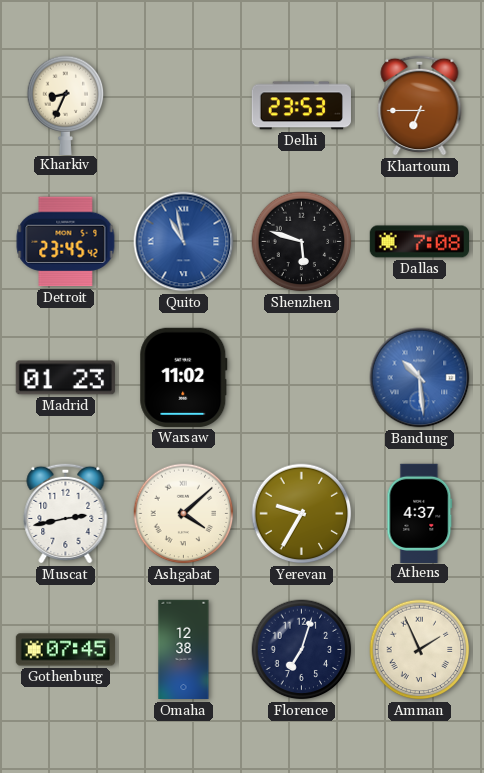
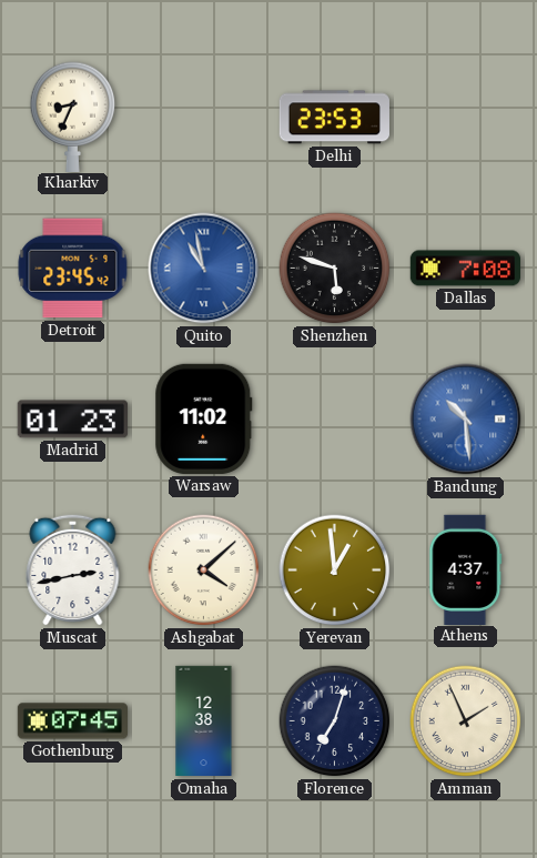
Khartoum: 6:45 -> none (420, 105)
Yerevan: 9:35 -> 12:59 (335, 571)
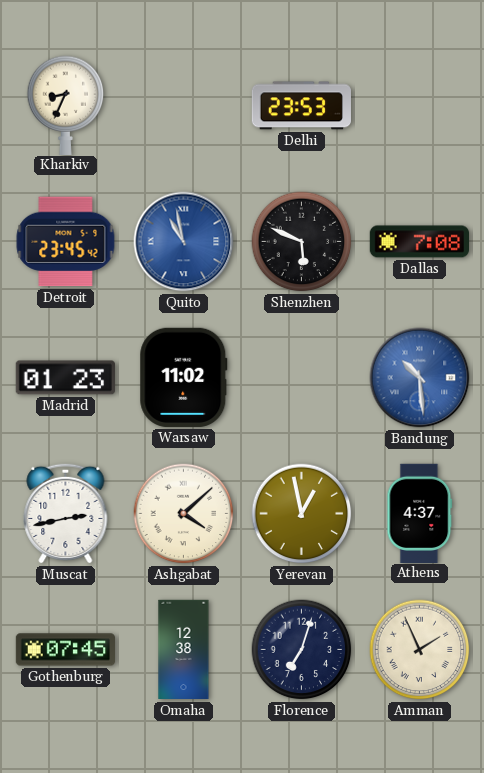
Shenzhen: 5:48 -> 5:49 (302, 242)
Yerevan: 12:59 -> 12:58 (302, 514)
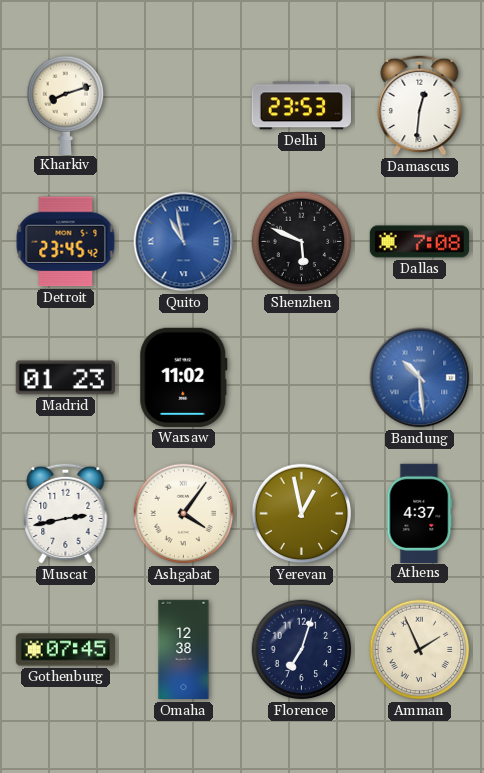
Kharkiv: 8:34 -> 8:12 (66, 105)
Damascus: none -> 12:31 (420, 105)
Ashgabat: 4:08 -> 4:06 (184, 514)
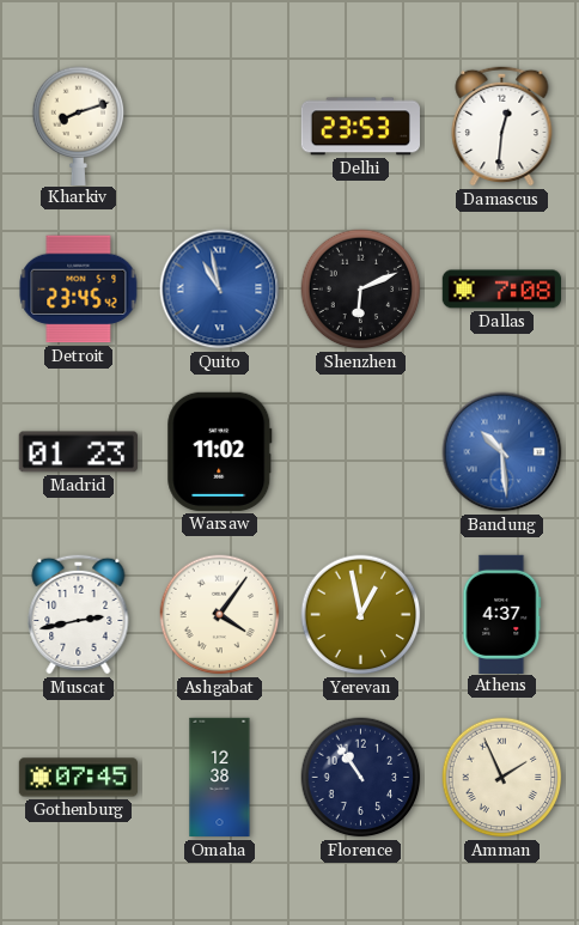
Shenzhen: 5:49 -> 6:11 (361, 290)
Florence: 7:03 -> 10:54 (361, 778)
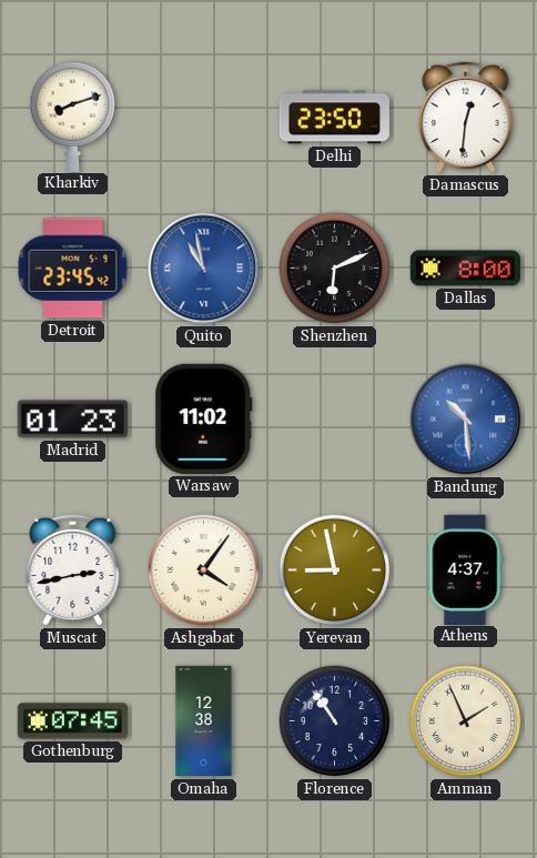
Delhi: 23:53 -> 23:50 (334, 118)
Dallas: 7:08 -> 8:00 (465, 269)
Yerevan: 12:58 -> 8:58 (335, 571)
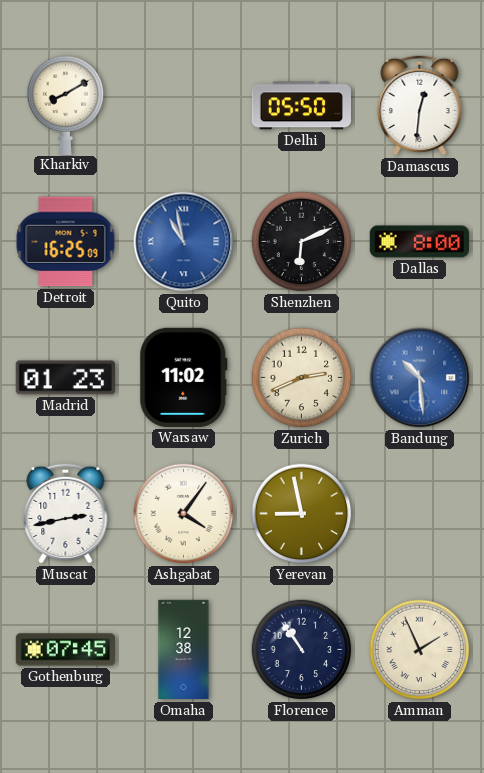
Kharkiv: 8:12 -> 8:10 (66, 105)
Delhi: 23:50 -> 05:50 (301, 106)
Detroit: 23:45 -> 16:25 (66, 242)
Zurich: none -> 2:41 (302, 378)
Athens: 4:37 -> none (466, 569)
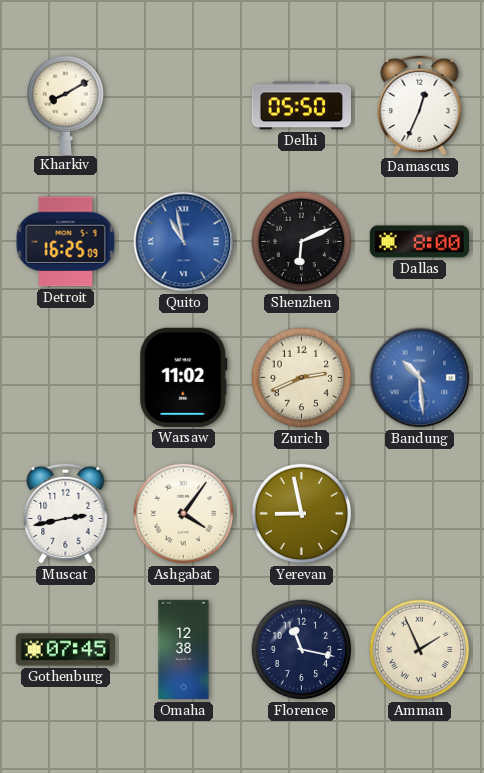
Damascus: 12:31 -> 12:34 (420, 105)
Madrid: 01:23 -> none (65, 378)
Florence: 10:54 -> 11:17 (302, 650)
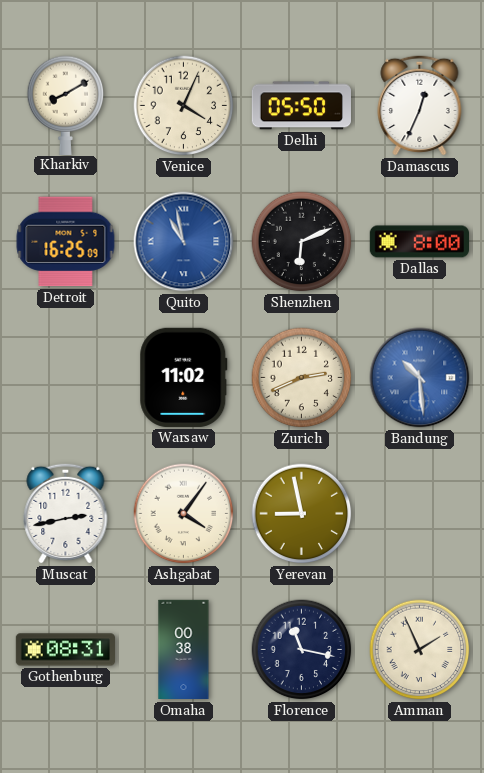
Venice: none -> 4:04 (184, 106)
Gothenburg: 07:45 -> 08:31 (65, 650)
Omaha: 12:38 -> 00:38 (184, 650)
